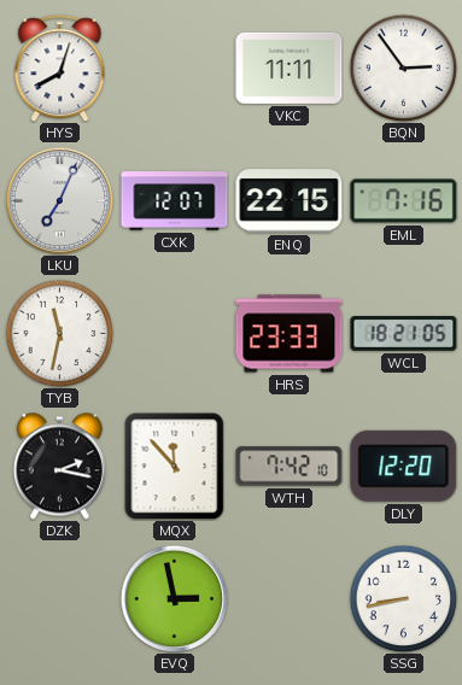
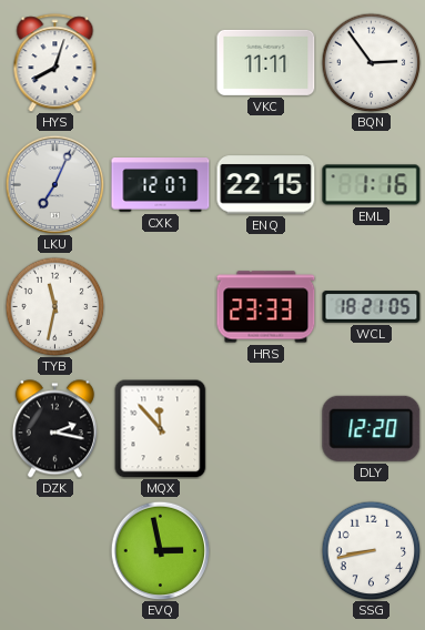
EML: 7:16 -> 1:16 (372, 185)
WTH: 7:42 -> none (290, 467)
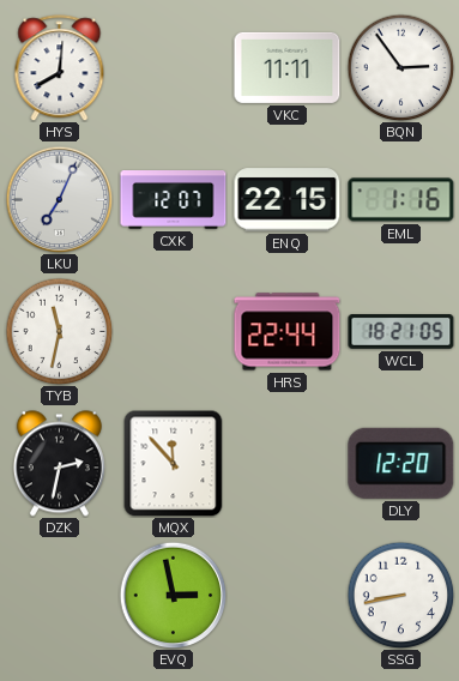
HYS: 8:03 -> 8:01 (60, 68)
HRS: 23:33 -> 22:44 (288, 332)
DZK: 2:17 -> 2:32 (59, 464)
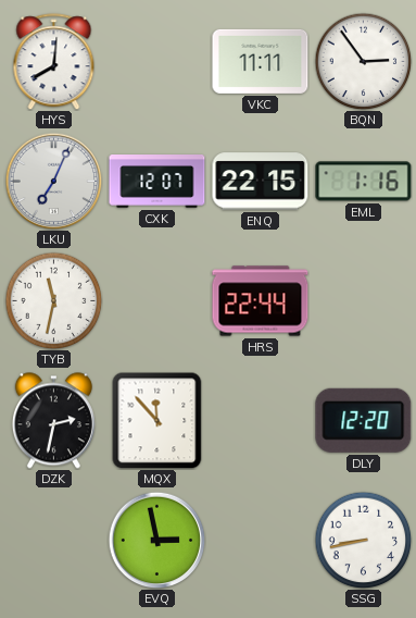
WCL: 18:21 -> none (401, 332)
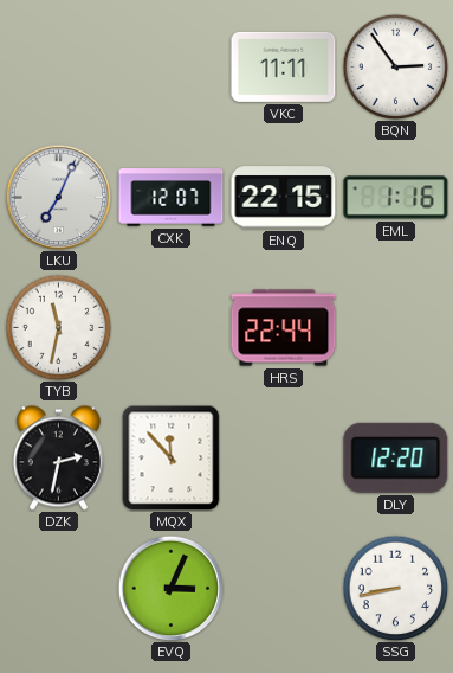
HYS: 8:01 -> none (54, 62)
EVQ: 2:58 -> 3:04 (170, 588)
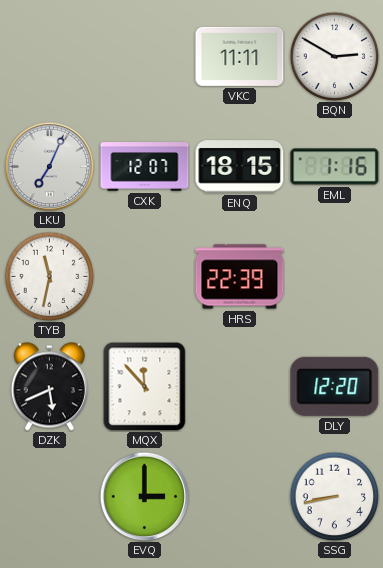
BQN: 2:54 -> 2:50 (334, 56)
ENQ: 22:15 -> 18:15 (240, 167)
HRS: 22:44 -> 22:39 (240, 277)
DZK: 2:32 -> 5:41 (49, 387)
EVQ: 3:04 -> 3:00 (144, 496)
